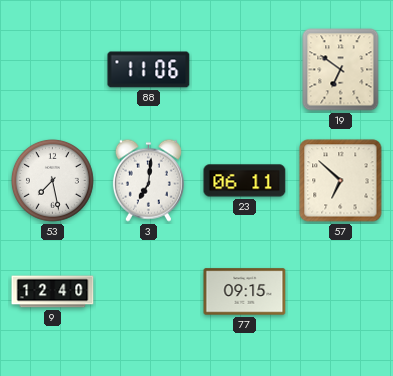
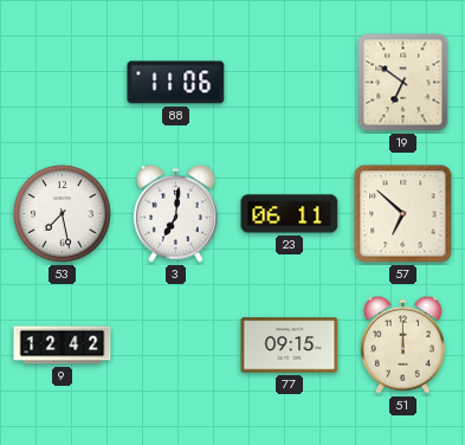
9: 12:40 -> 12:42 (63, 346)
51: none -> 12:00 (402, 344)
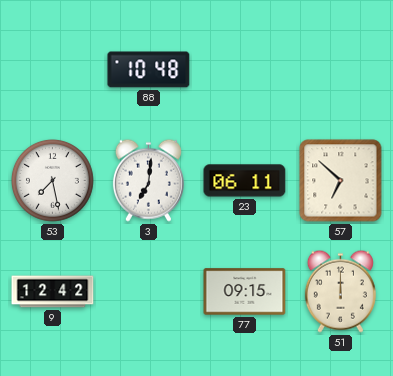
88: 11:06 -> 10:48 (149, 70)
19: 6:51 -> none (403, 83)
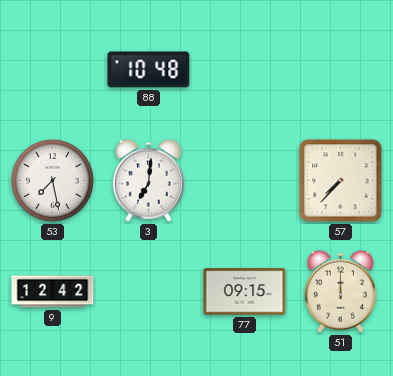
23: 06:11 -> none (245, 181)
57: 6:52 -> 7:37 (341, 181)
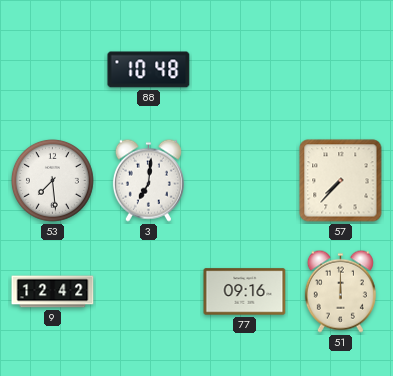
53: 7:28 -> 7:29 (53, 181)
77: 09:15 -> 09:16 (245, 292)
